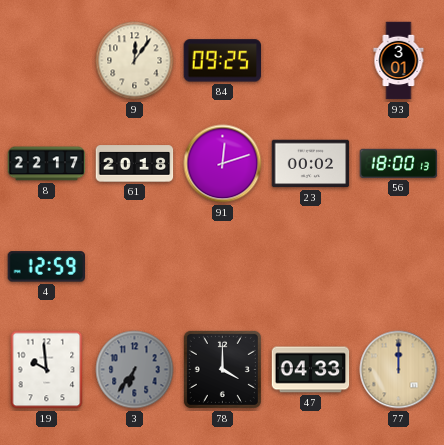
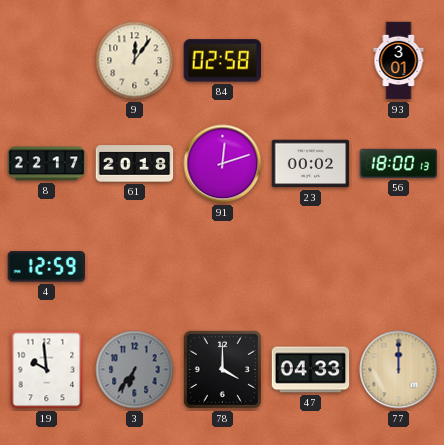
84: 09:25 -> 02:58 (222, 61)
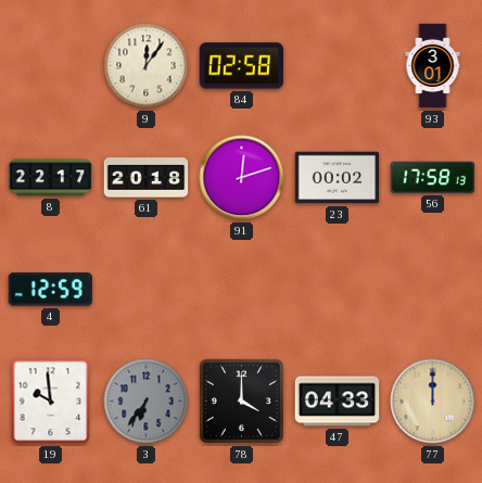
56: 18:00 -> 17:58 (433, 177)
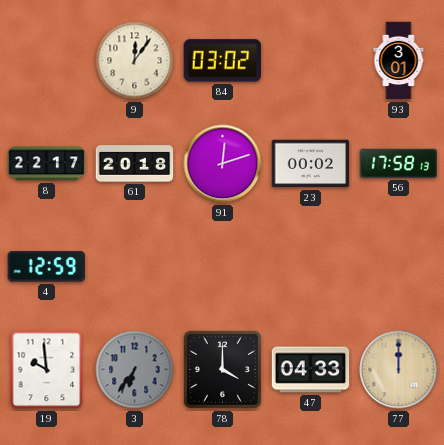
84: 02:58 -> 03:02 (222, 61)
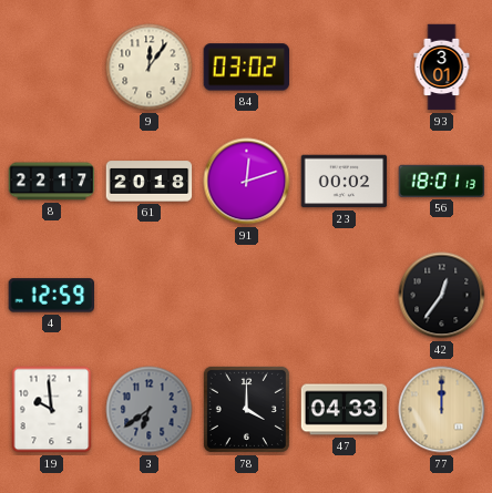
56: 17:58 -> 18:01 (442, 181)
42: none -> 12:36 (442, 296)
3: 6:36 -> 6:39 (150, 410)
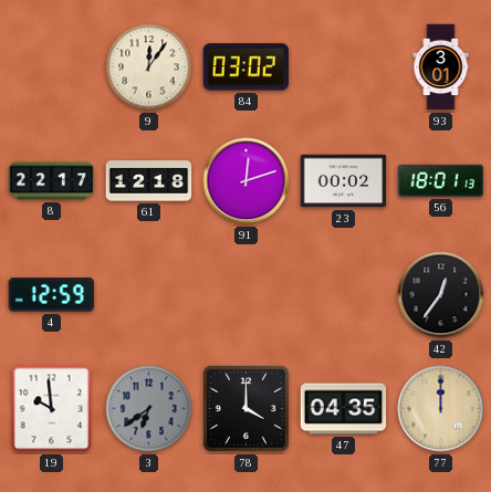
61: 20:18 -> 12:18 (149, 181)
47: 04:33 -> 04:35 (344, 409)
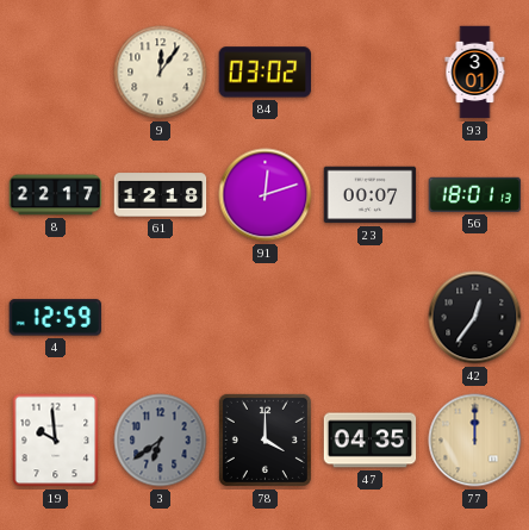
23: 00:02 -> 00:07 (371, 195)
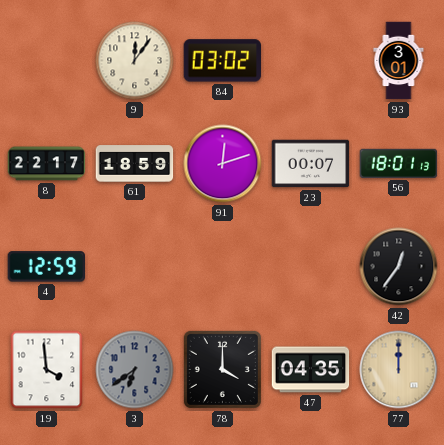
61: 12:18 -> 18:59 (135, 164)
19: 9:59 -> 3:59 (47, 370)
